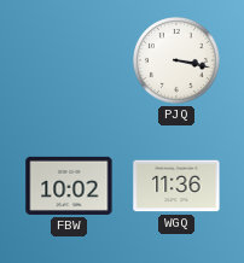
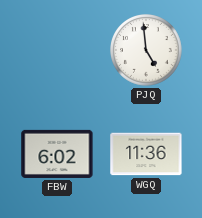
PJQ: 3:17 -> 4:59 (147, 51)
FBW: 10:02 -> 6:02 (57, 154)
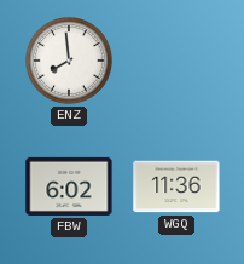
ENZ: none -> 7:59 (70, 62)
PJQ: 4:59 -> none (147, 51)
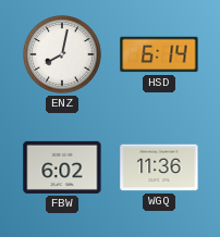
ENZ: 7:59 -> 8:02 (63, 55)
HSD: none -> 6:14 (159, 54)
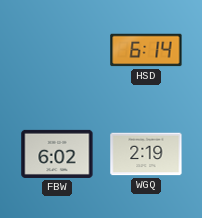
ENZ: 8:02 -> none (63, 55)
WGQ: 11:36 -> 2:19 (146, 154)
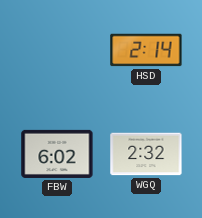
HSD: 6:14 -> 2:14 (146, 50)
WGQ: 2:19 -> 2:32 (146, 154)
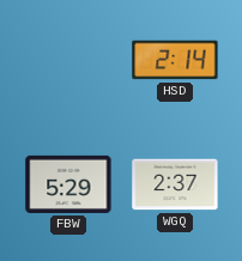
FBW: 6:02 -> 5:29 (68, 184)
WGQ: 2:32 -> 2:37 (175, 184)
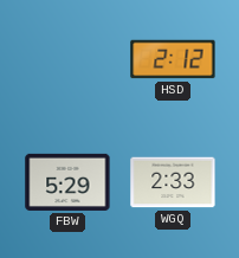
HSD: 2:14 -> 2:12 (173, 59)
WGQ: 2:37 -> 2:33 (173, 182)
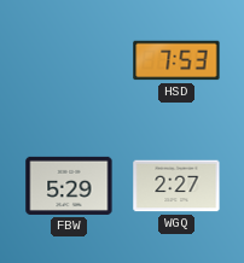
HSD: 2:12 -> 7:53 (176, 60)
WGQ: 2:33 -> 2:27 (176, 186)
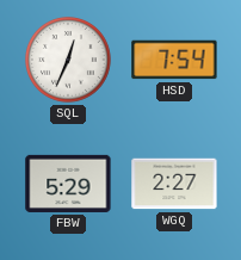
SQL: none -> 12:34 (69, 61)
HSD: 7:53 -> 7:54 (174, 60)
